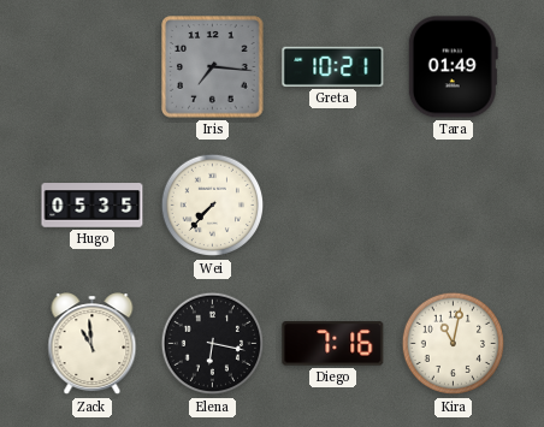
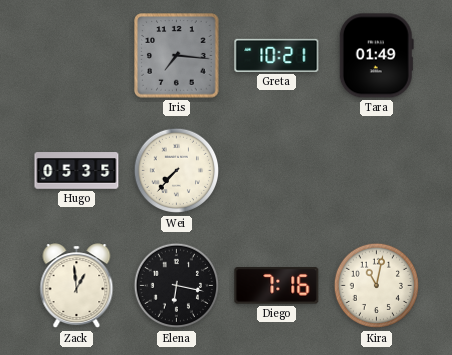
Zack: 10:59 -> 12:59 (77, 286)
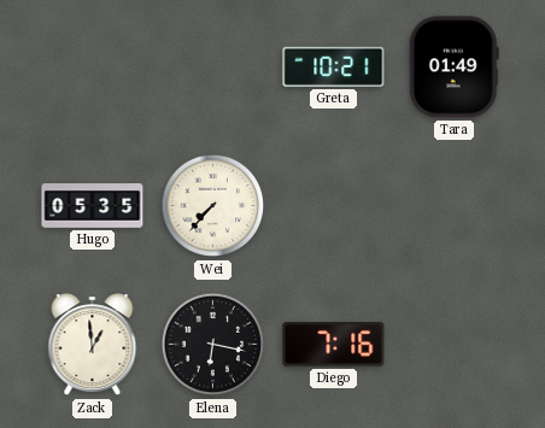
Iris: 7:16 -> none (177, 56)
Kira: 11:02 -> none (377, 286)
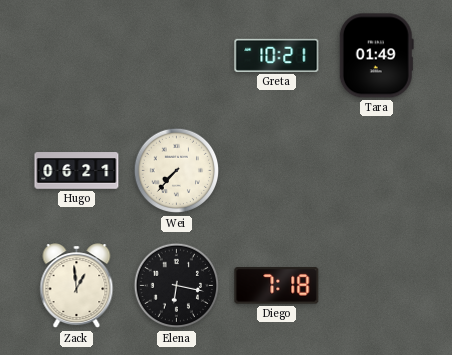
Hugo: 05:35 -> 06:21 (77, 171)
Diego: 7:16 -> 7:18 (277, 286)
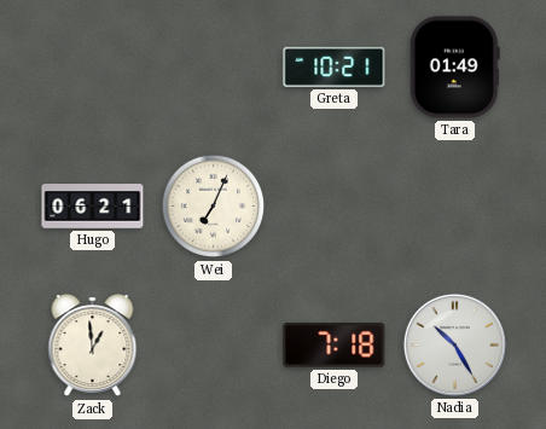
Wei: 7:37 -> 7:04 (214, 207)
Elena: 6:17 -> none (177, 286)
Nadia: none -> 10:25 (454, 344)
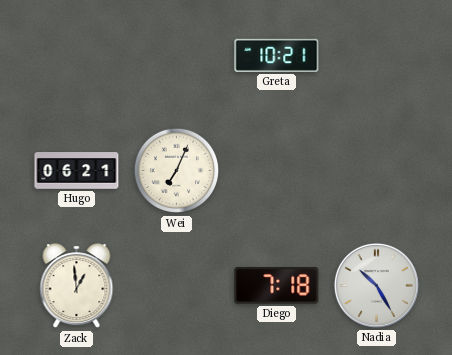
Tara: 01:49 -> none (454, 68)
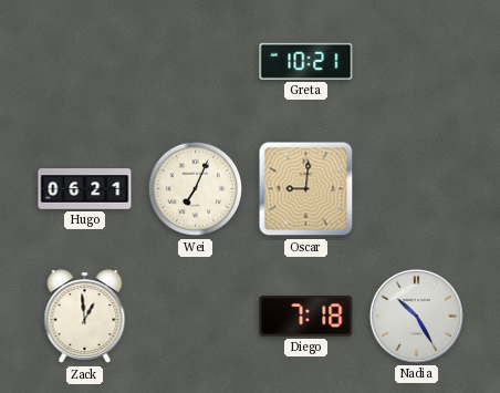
Oscar: none -> 9:01 (306, 189)
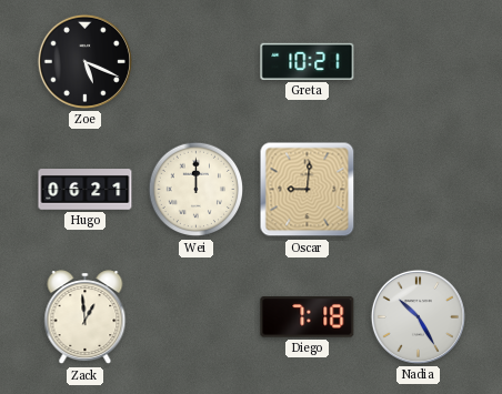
Zoe: none -> 5:19 (84, 61)
Wei: 7:04 -> 12:00 (197, 190)
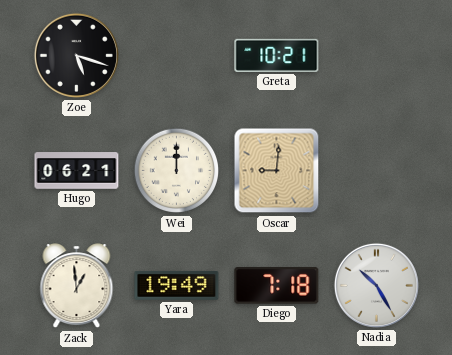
Zoe: 5:19 -> 5:18 (76, 55)
Yara: none -> 19:49 (177, 286)
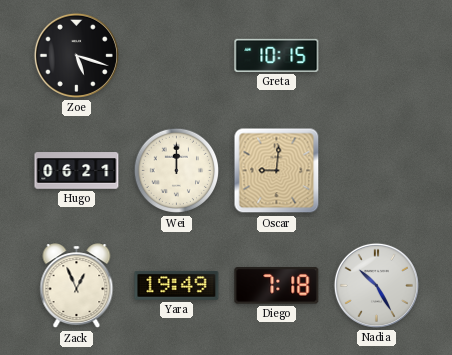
Greta: 10:21 -> 10:15 (277, 55)
Zack: 12:59 -> 12:56 (77, 286)
